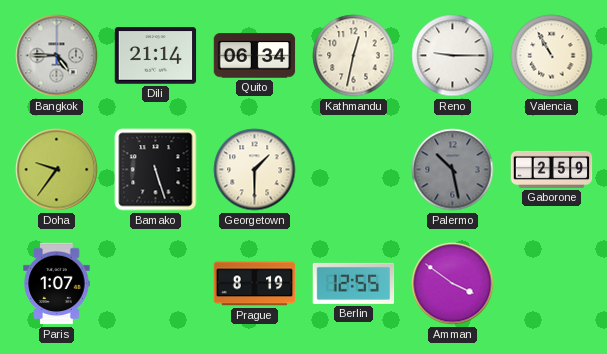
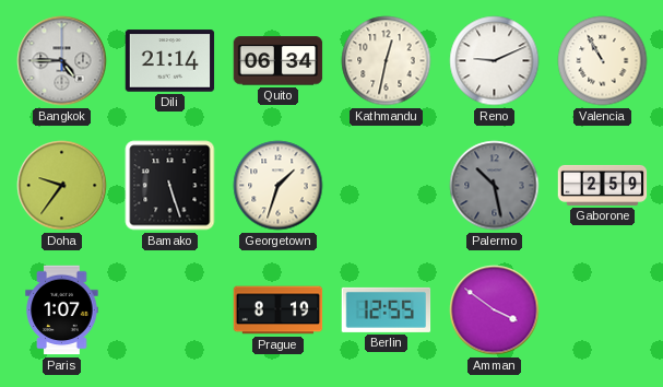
Reno: 9:15 -> 9:11 (495, 61)
Georgetown: 1:30 -> 1:33 (279, 186)
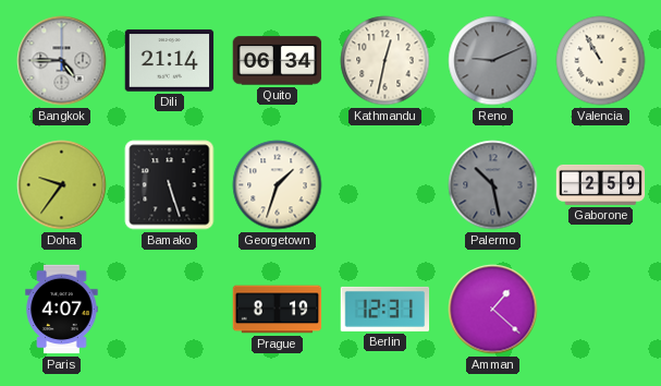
Reno dial: white -> grey (493, 61)
Paris: 1:07 -> 4:07 (62, 310)
Berlin: 12:55 -> 12:31 (385, 309)
Amman: 3:51 -> 1:22 (493, 310)
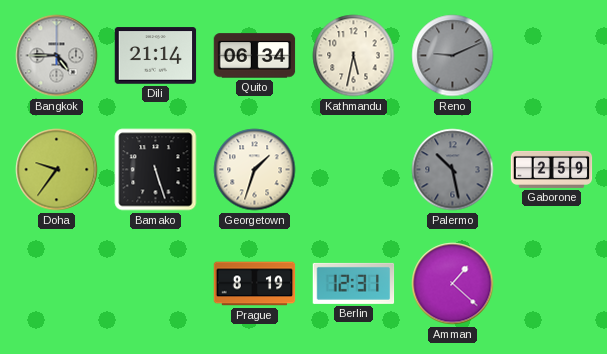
Kathmandu: 12:32 -> 5:32 (354, 56)
Valencia: 10:55 -> none (601, 61)
Paris: 4:07 -> none (62, 310)
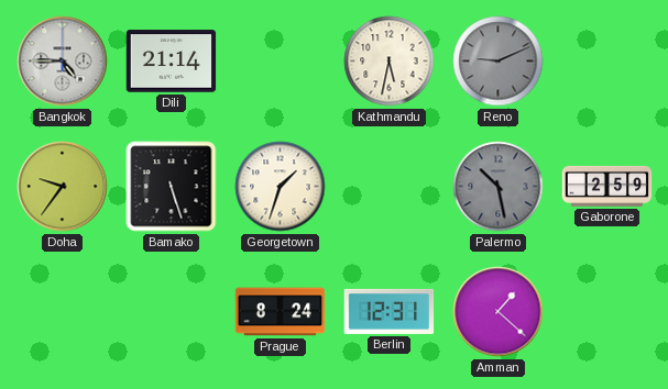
Quito: 06:34 -> none (255, 56)
Prague: 8:19 -> 8:24 (281, 312)
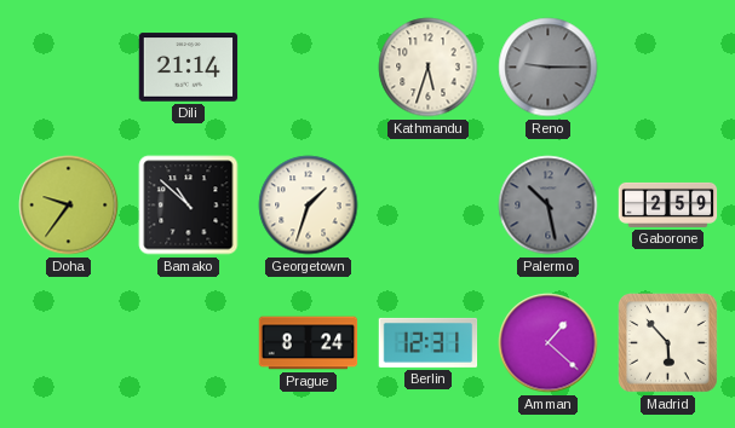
Bangkok: 4:45 -> none (63, 62)
Kathmandu: 5:32 -> 5:33 (429, 68)
Reno: 9:11 -> 9:15 (549, 68)
Bamako: 5:27 -> 10:52 (189, 206)
Madrid: none -> 5:53 (668, 343)
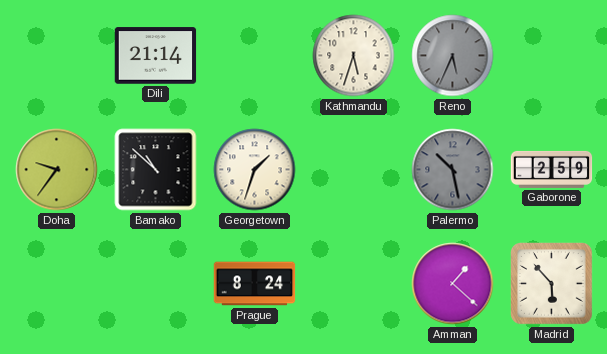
Reno: 9:15 -> 5:34 (453, 56)
Berlin: 12:31 -> none (429, 342)
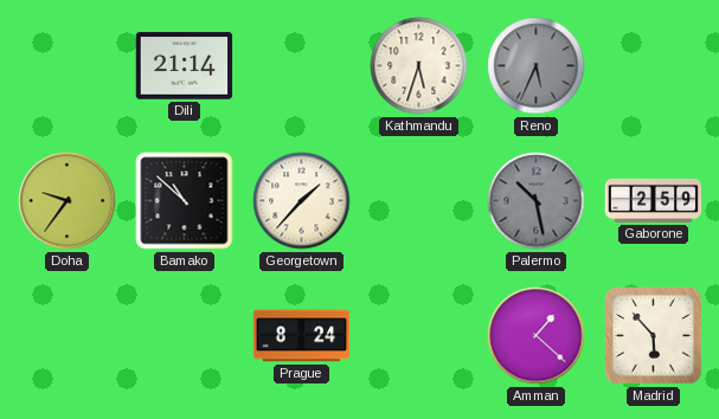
Georgetown: 1:33 -> 1:37 (302, 201)
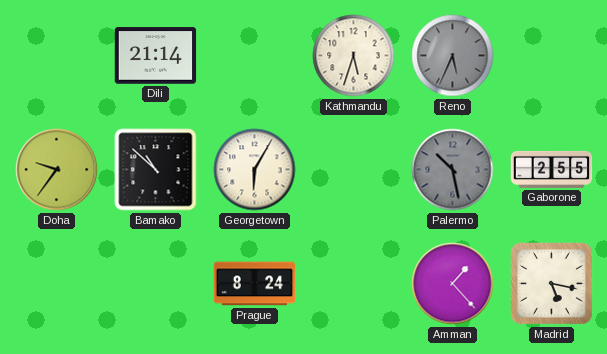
Georgetown: 1:37 -> 6:05 (255, 170)
Gaborone: 2:59 -> 2:55 (552, 169)
Amman: 1:22 -> 1:23 (453, 284)
Madrid: 5:53 -> 5:17 (552, 284)
